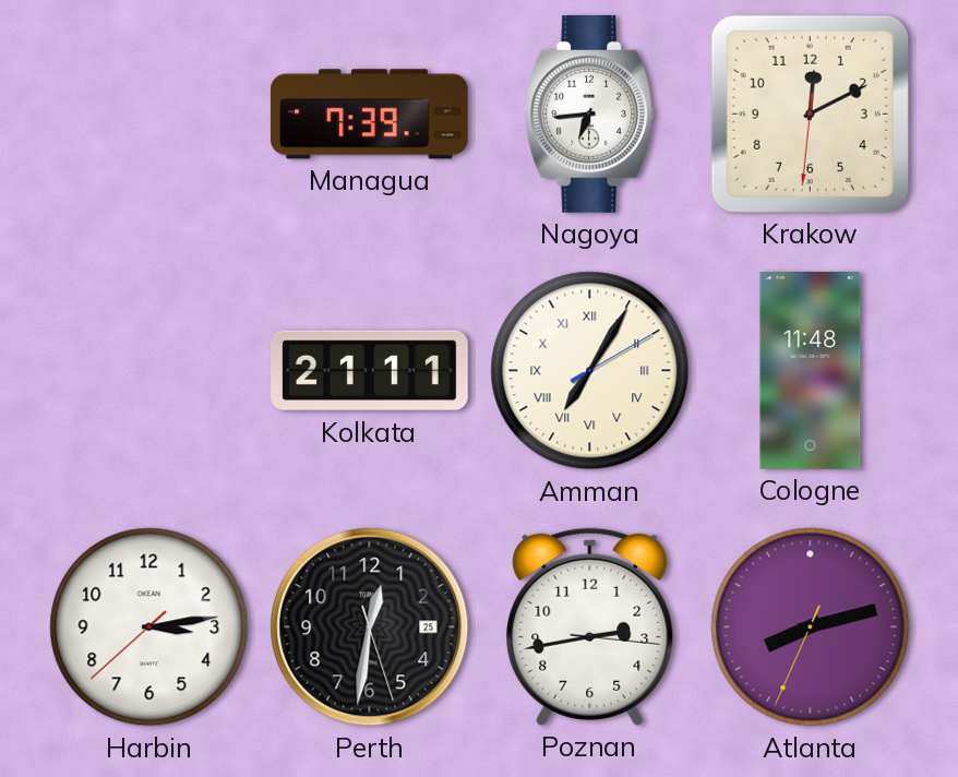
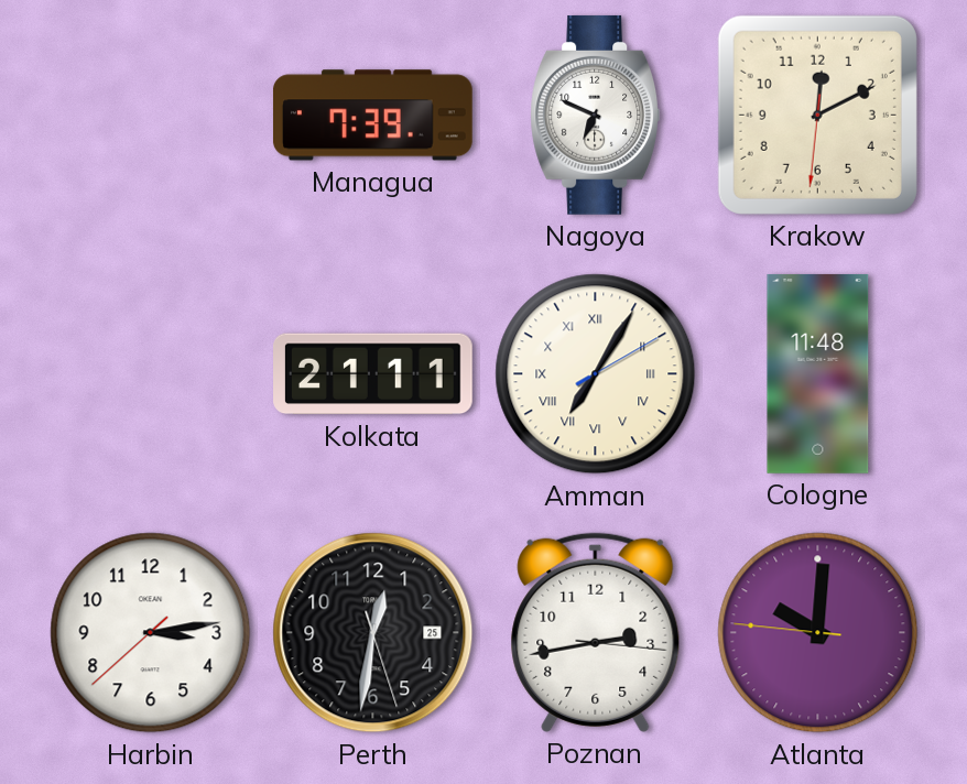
Nagoya: 6:44 -> 6:49 (596, 115)
Atlanta: 8:12 -> 10:00 (818, 633)
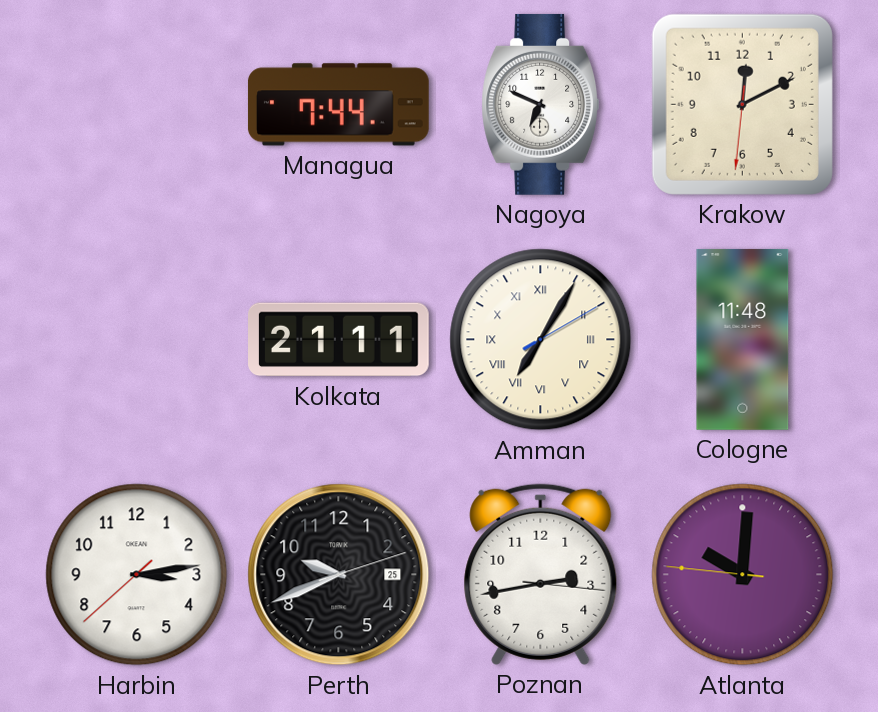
Managua: 7:39 -> 7:44 (338, 105)
Perth: 12:31 -> 9:41 (339, 575)
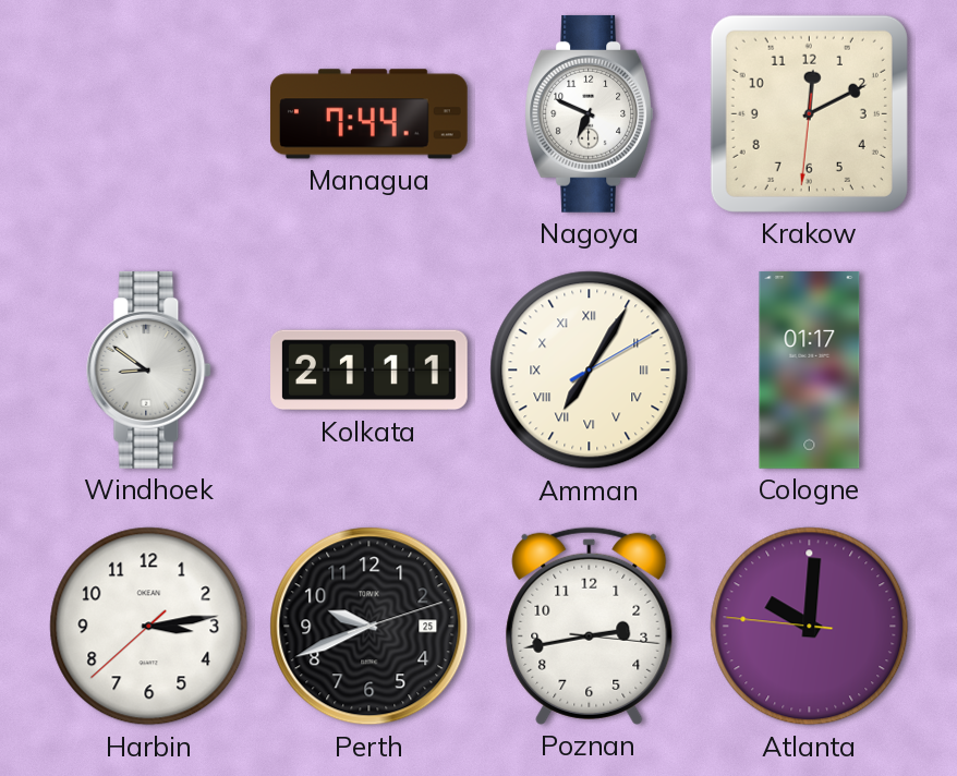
Windhoek: none -> 8:51 (149, 369)
Cologne: 11:48 -> 01:17 (810, 371)
